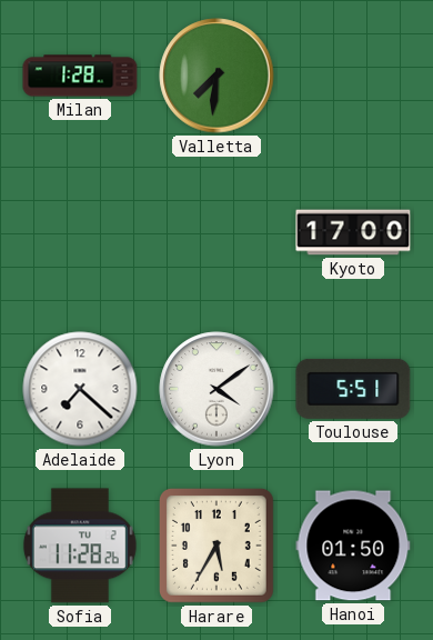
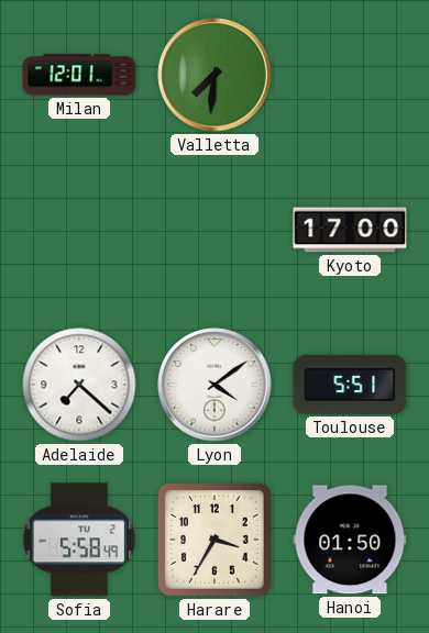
Milan: 1:28 -> 12:01 (79, 75)
Sofia: 11:28 -> 5:58 (79, 540)
Harare: 5:35 -> 3:35 (215, 541)
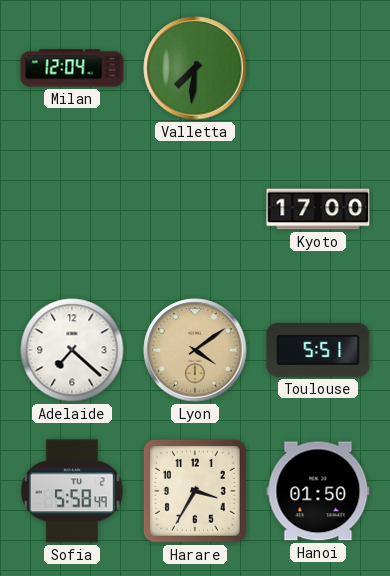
Milan: 12:01 -> 12:04 (72, 68)
Lyon dial: white -> champagne (195, 350)
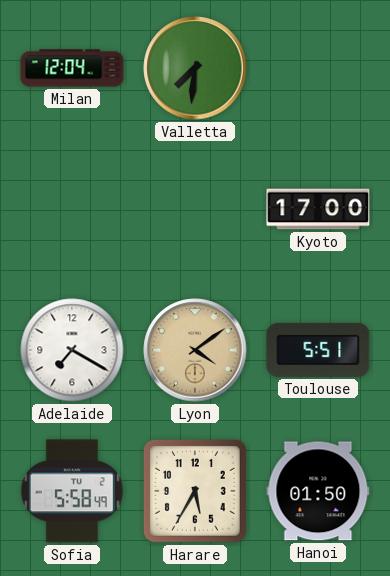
Adelaide: 7:22 -> 7:20 (72, 350)
Harare: 3:35 -> 5:35 (195, 492)
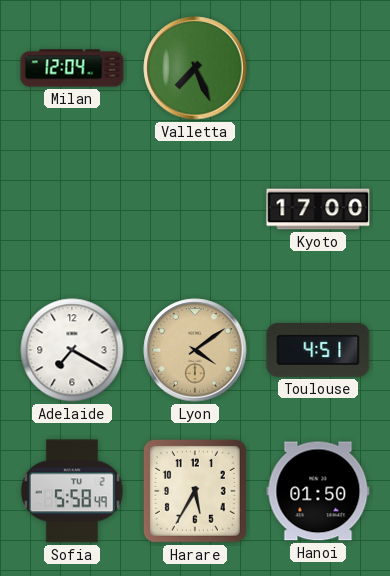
Valletta: 7:31 -> 7:26 (195, 68)
Toulouse: 5:51 -> 4:51 (318, 350)
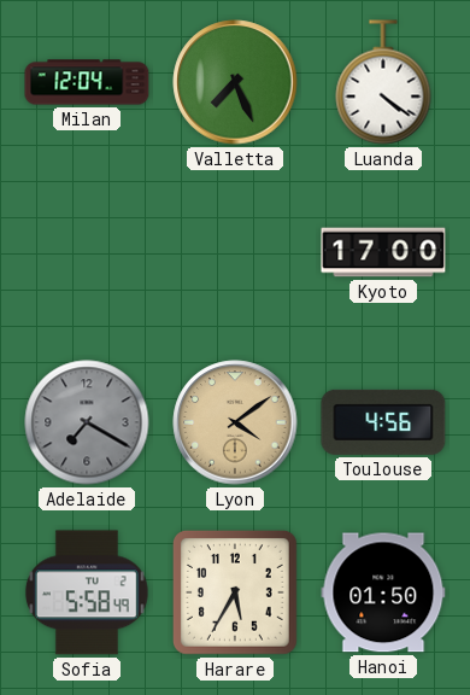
Luanda: none -> 4:21 (383, 82)
Adelaide dial: white -> grey (87, 422)
Toulouse: 4:51 -> 4:56 (383, 422)
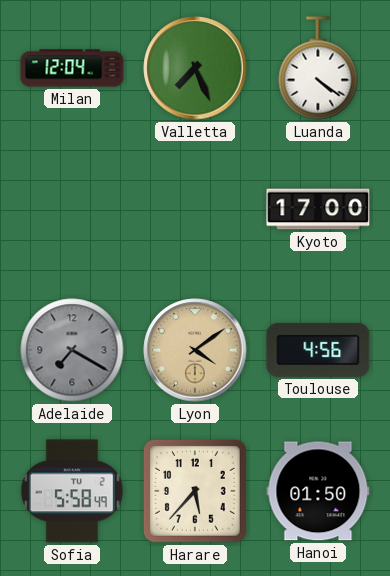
Harare: 5:35 -> 5:37 (195, 492)
